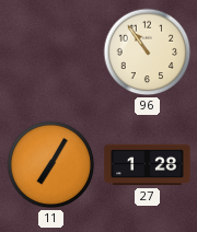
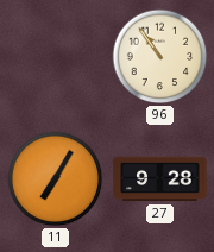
27: 1:28 -> 9:28 (160, 179)
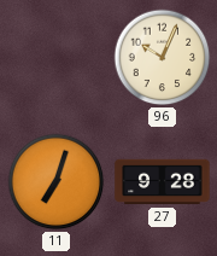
96: 10:54 -> 10:04 (163, 58)
11: 7:05 -> 7:03 (57, 182)
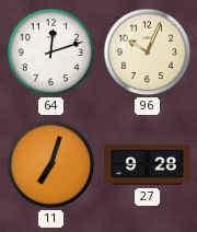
64: none -> 12:12 (51, 53)
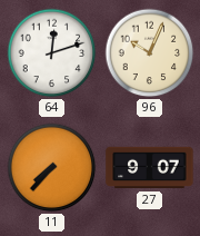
11: 7:03 -> 7:37 (52, 168)
27: 9:28 -> 9:07 (150, 168)
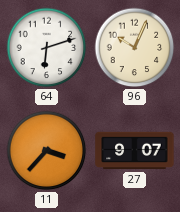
64: 12:12 -> 6:12 (47, 48)
11: 7:37 -> 3:37 (47, 151)
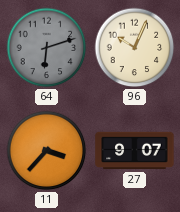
64 dial: white -> grey (47, 48)
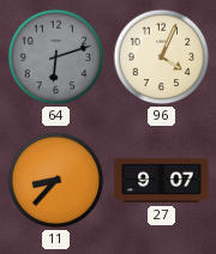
96: 10:04 -> 4:04 (162, 58)
11: 3:37 -> 8:37 (56, 181)
